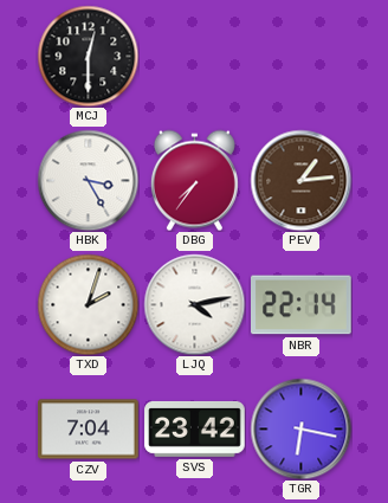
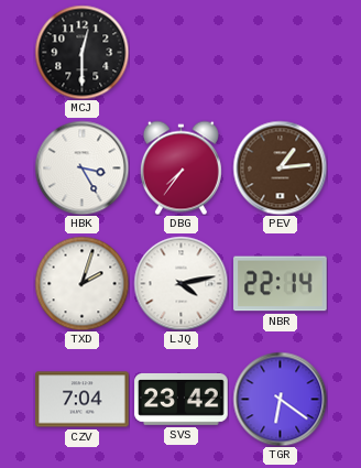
TGR: 6:17 -> 6:21 (280, 399)
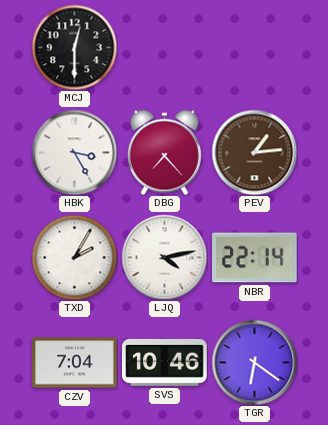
DBG: 7:36 -> 7:23 (164, 152)
TXD: 2:03 -> 2:05 (74, 257)
SVS: 23:42 -> 10:46 (165, 362)
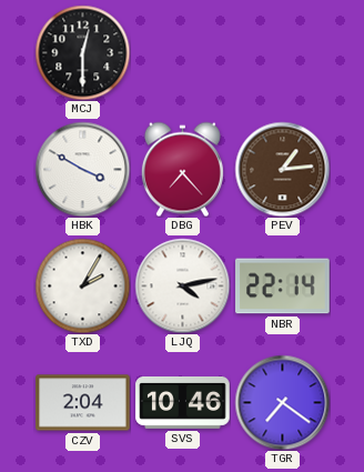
HBK: 3:25 -> 3:50 (82, 169)
CZV: 7:04 -> 2:04 (83, 403)
TGR: 6:21 -> 7:21 (282, 402)
